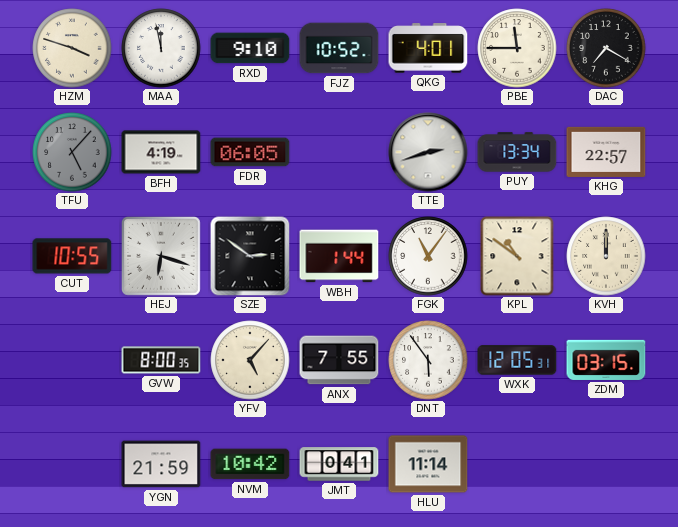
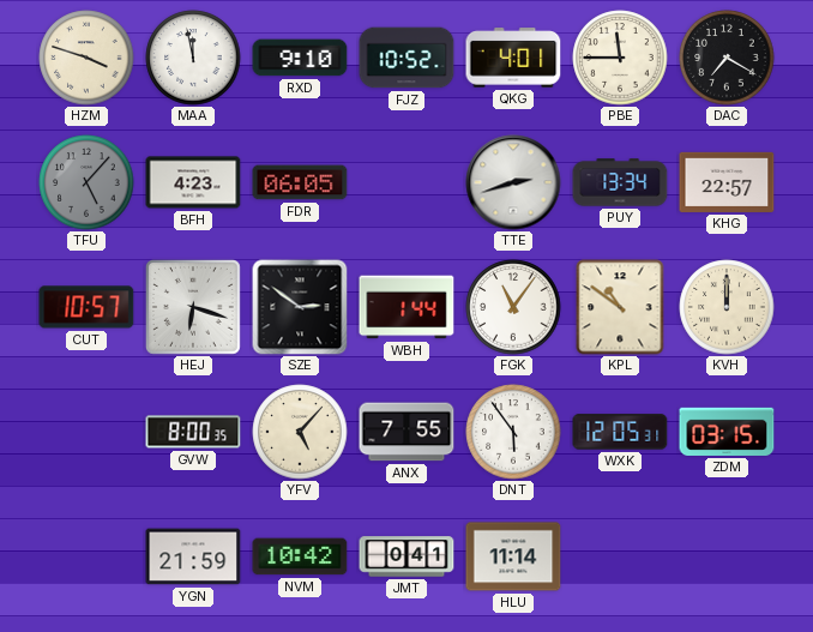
BFH: 4:19 -> 4:23 (193, 182)
CUT: 10:55 -> 10:57 (86, 307)
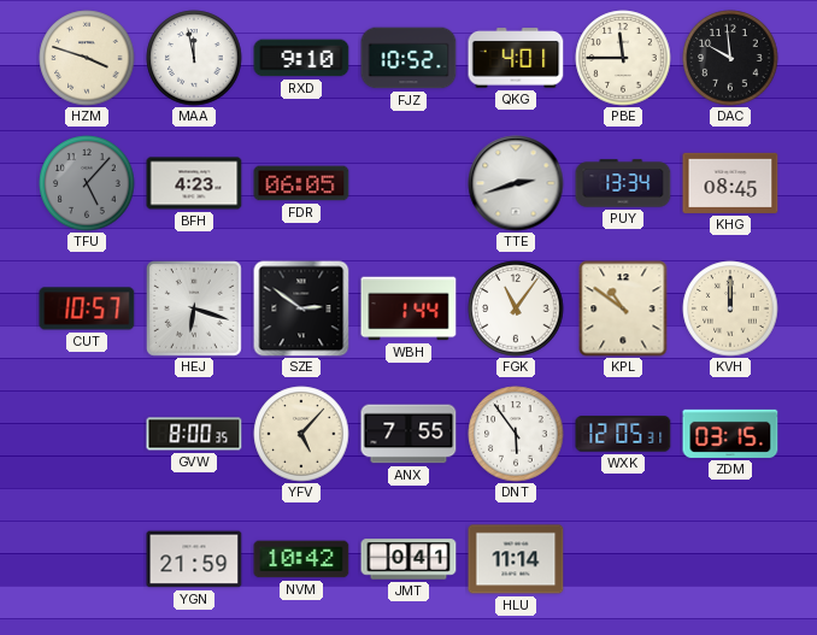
DAC: 7:20 -> 9:59 (730, 58)
KHG: 22:57 -> 08:45 (730, 183)
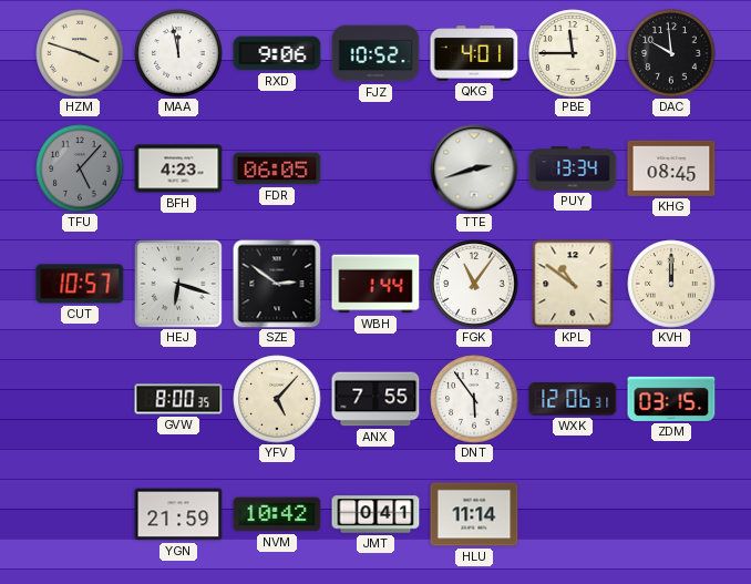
RXD: 9:10 -> 9:06 (277, 53)
WXK: 12:05 -> 12:06 (573, 399)
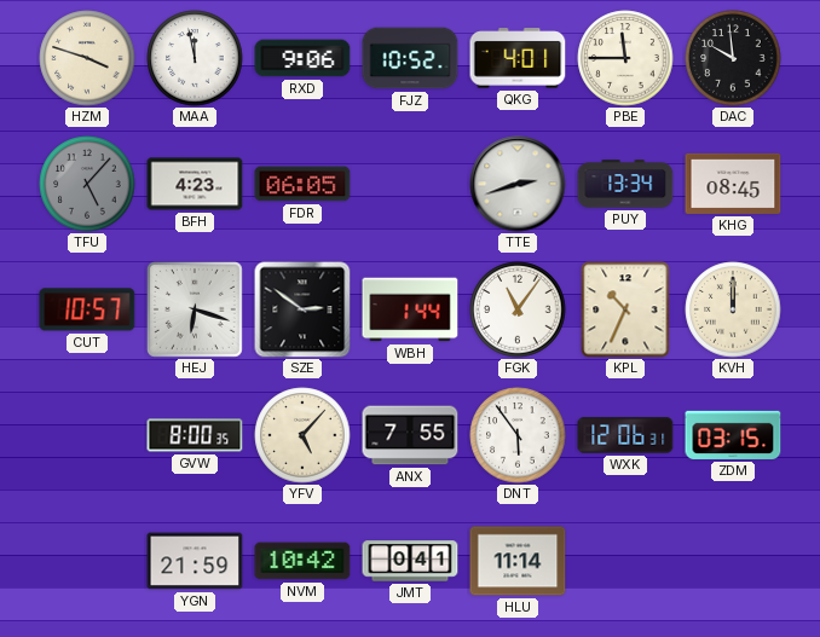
KPL: 10:51 -> 10:34 (625, 309)
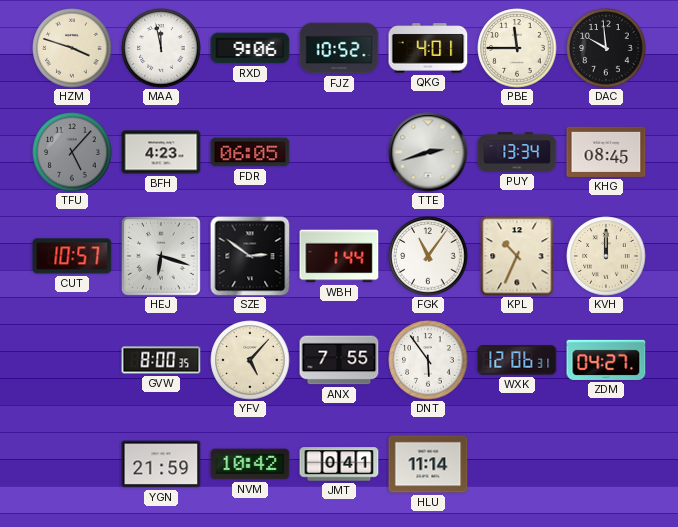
ZDM: 03:15 -> 04:27 (606, 360)
